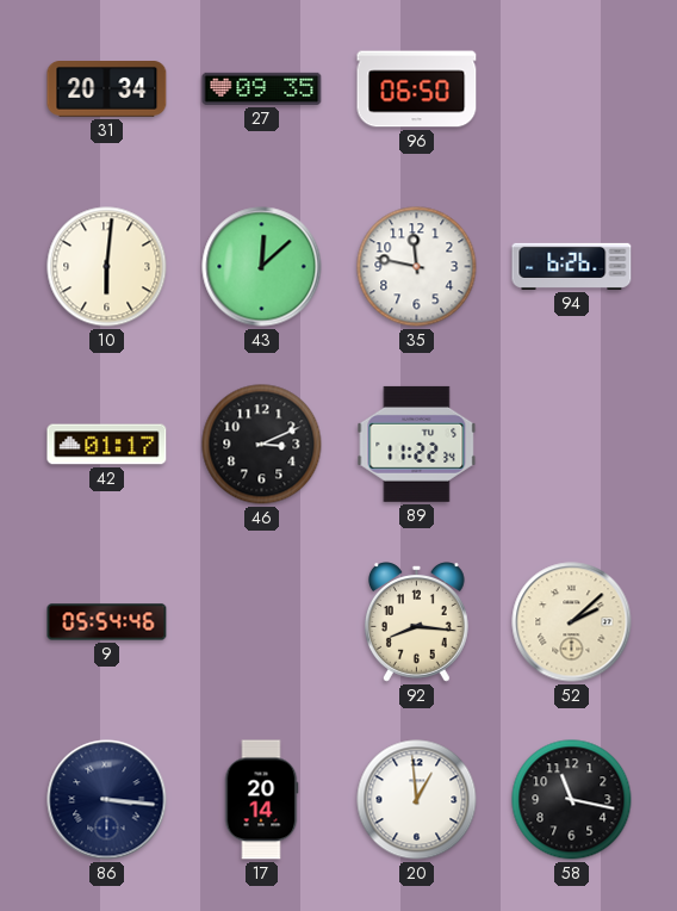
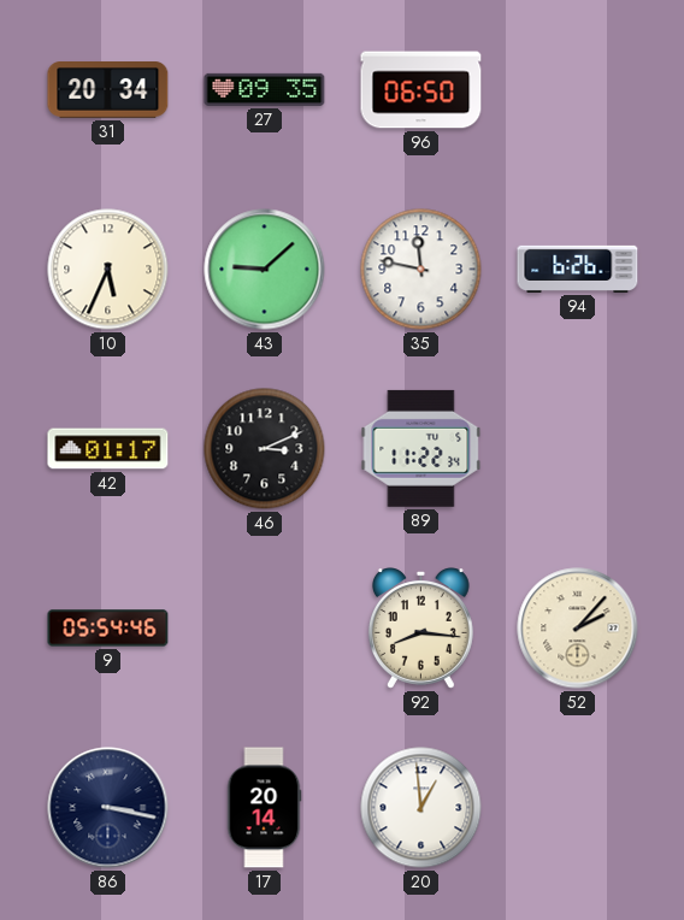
10: 6:01 -> 5:34 (108, 270)
43: 12:08 -> 9:08 (265, 270)
52: 2:08 -> 2:07 (578, 629)
86: 3:16 -> 3:17 (108, 808)
58: 11:17 -> none (572, 800)
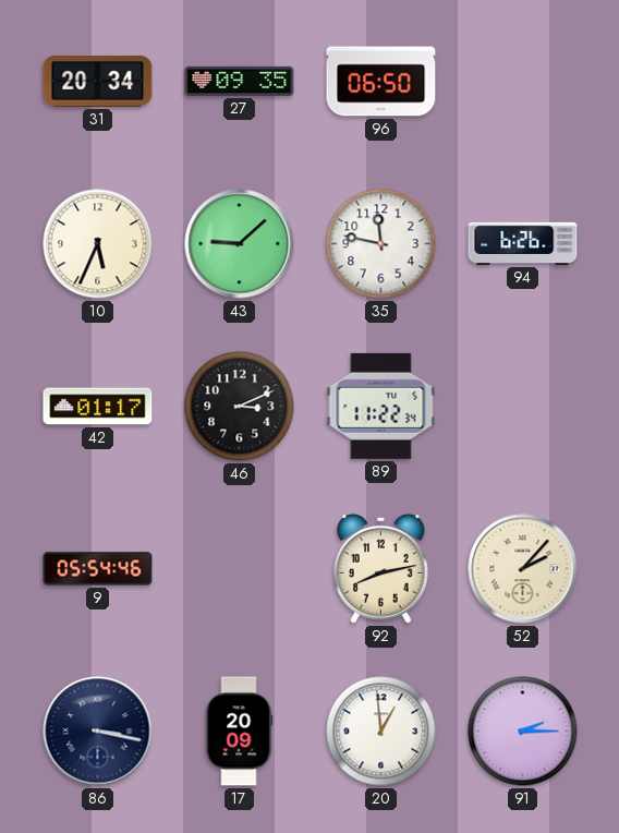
92: 8:16 -> 8:13 (380, 569)
17: 20:14 -> 20:09 (239, 732)
91: none -> 2:15 (523, 732)
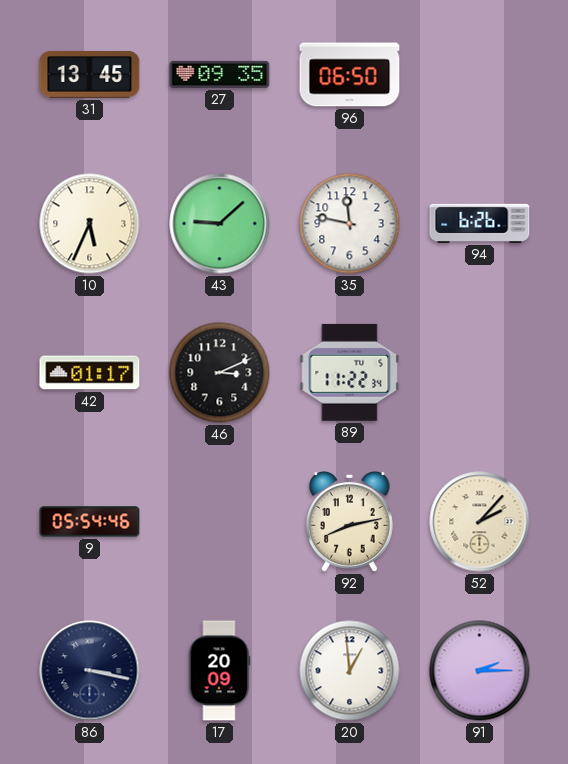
31: 20:34 -> 13:45 (90, 75)
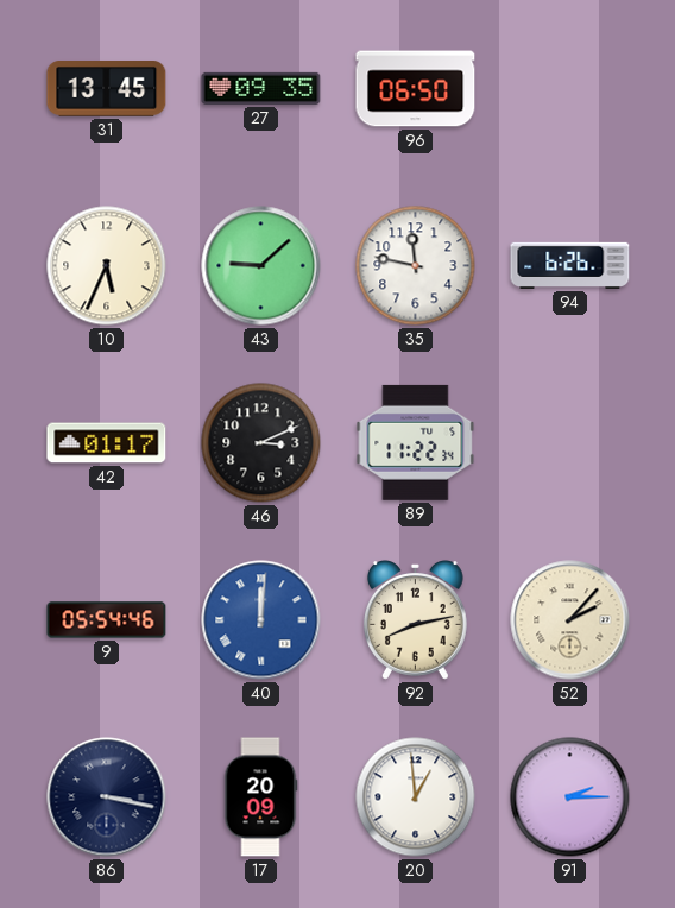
40: none -> 12:01 (261, 620)
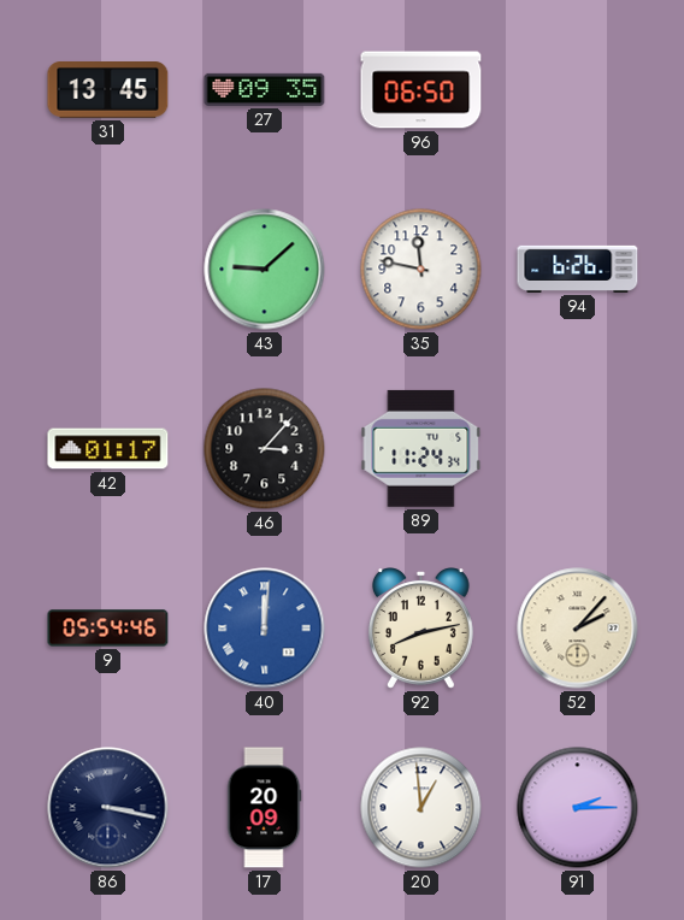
10: 5:34 -> none (107, 266)
46: 3:11 -> 3:07 (265, 449)
89: 11:22 -> 11:24 (421, 448)
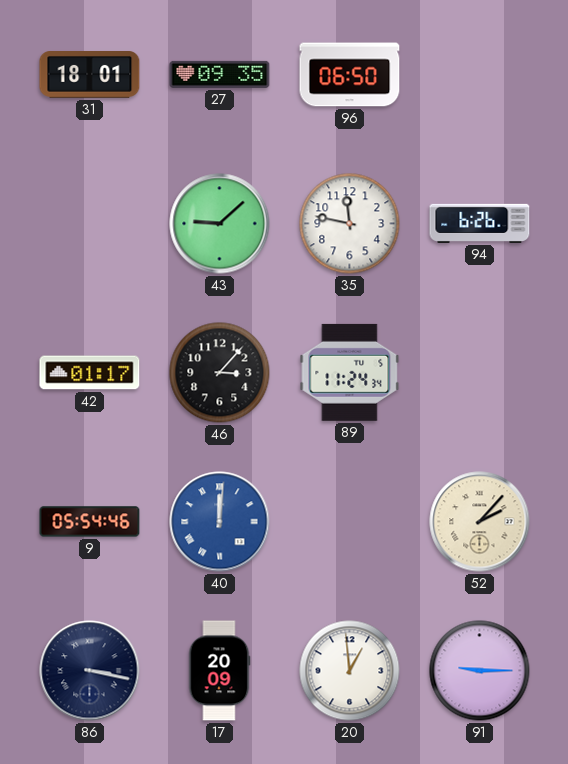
31: 13:45 -> 18:01 (90, 75)
92: 8:13 -> none (420, 629)
91: 2:15 -> 9:15 (480, 671)
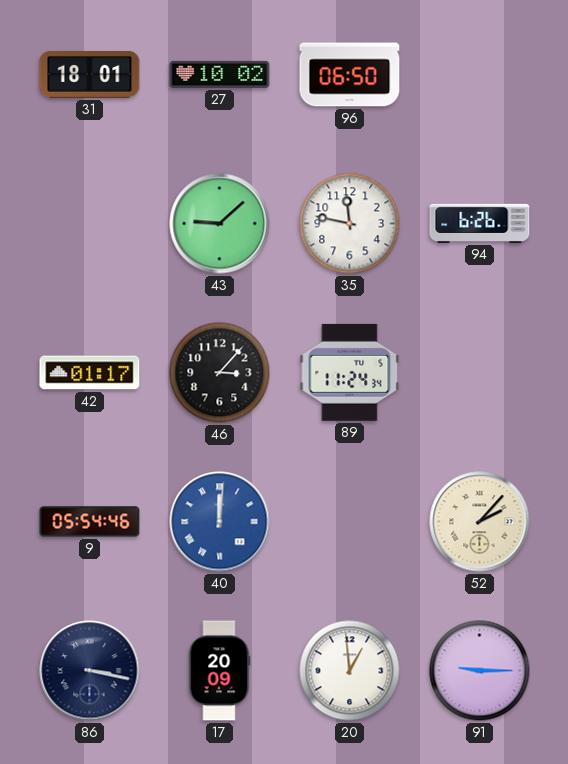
27: 09:35 -> 10:02 (220, 74)
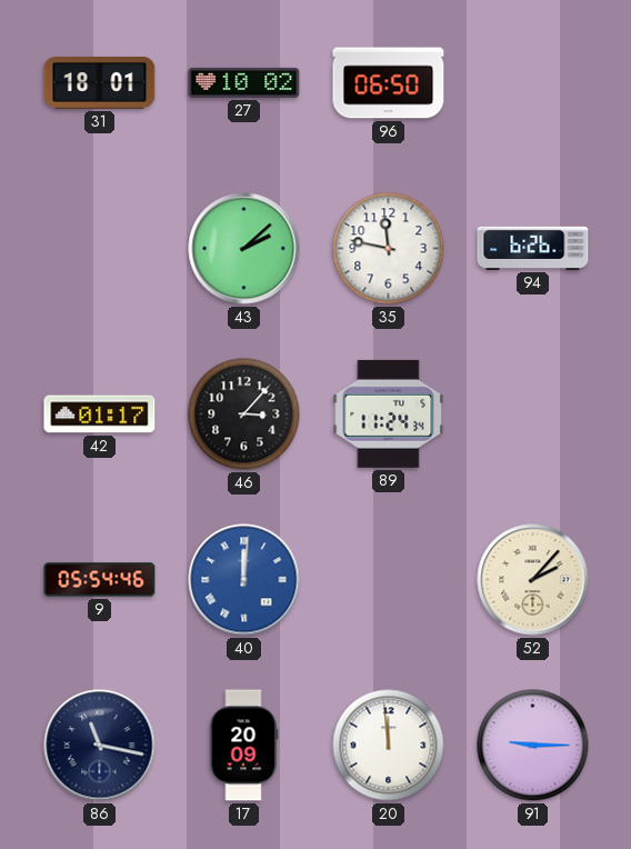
43: 9:08 -> 2:08 (244, 249)
86: 3:17 -> 11:17 (100, 746)
20: 12:59 -> 11:59 (389, 746)
